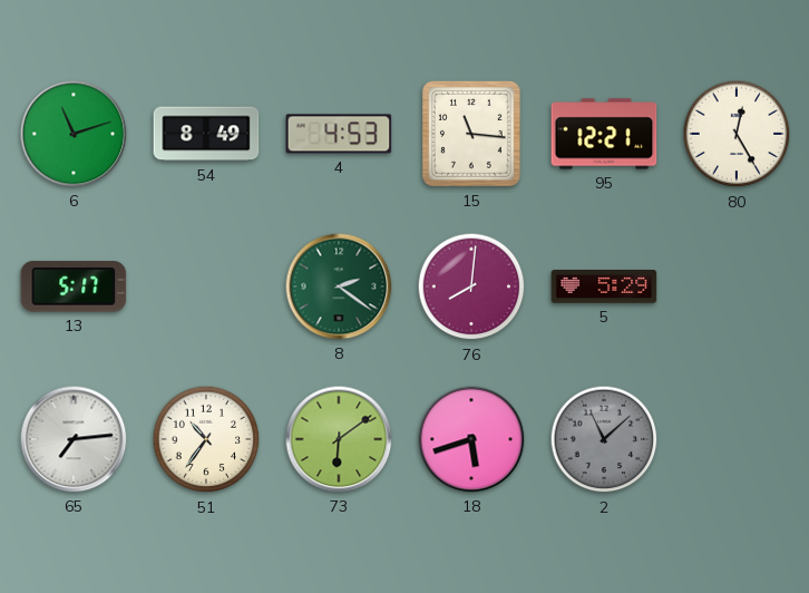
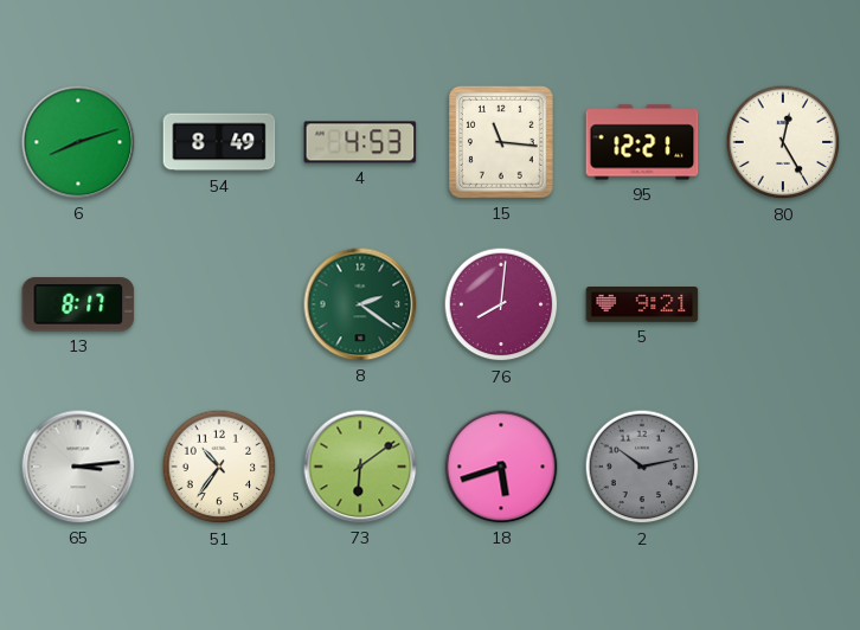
6: 11:12 -> 8:12 (78, 142)
13: 5:17 -> 8:17 (78, 304)
5: 5:29 -> 9:21 (642, 306)
65: 7:14 -> 3:14 (78, 467)
2: 11:08 -> 10:13 (642, 467)
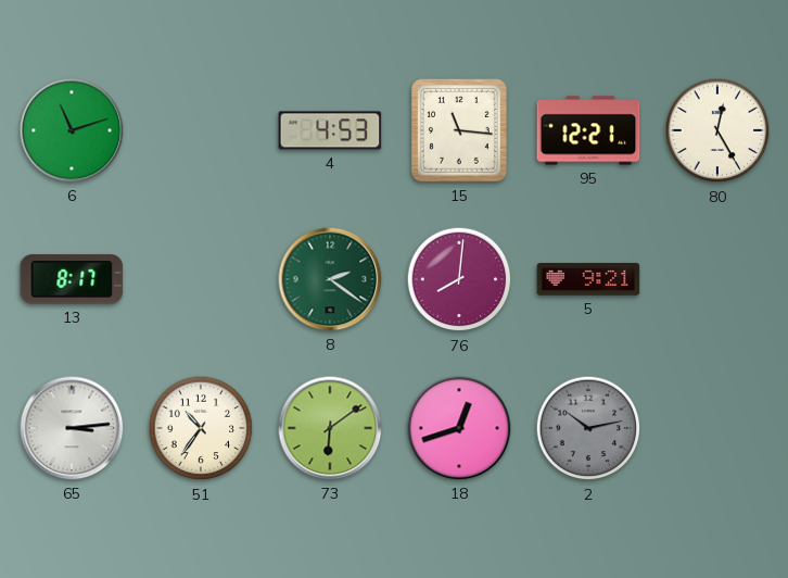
6: 8:12 -> 11:12 (72, 130)
54: 8:49 -> none (219, 142)
18: 5:42 -> 12:42 (459, 428)
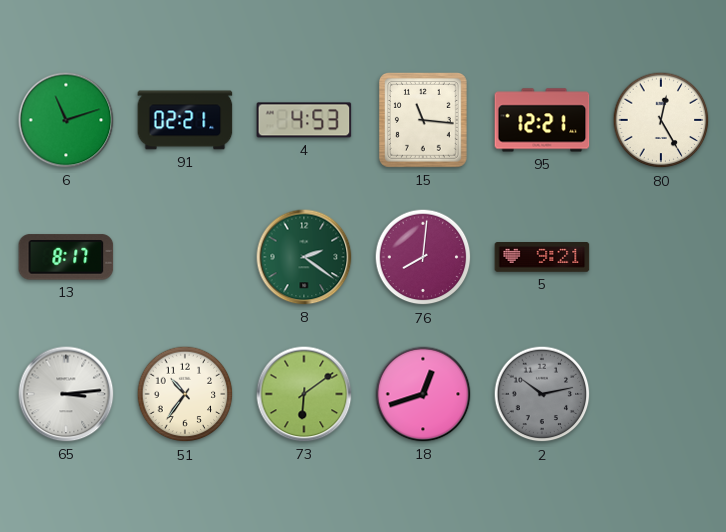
91: none -> 02:21 (185, 120)
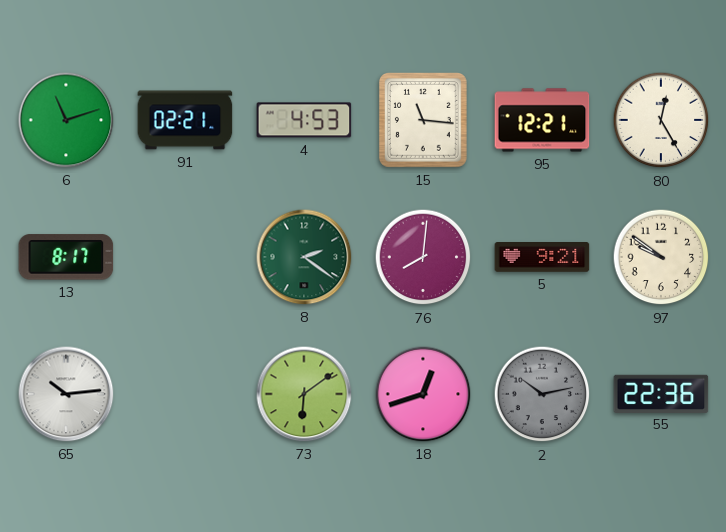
97: none -> 9:51 (661, 257)
65: 3:14 -> 10:14 (66, 394)
51: 10:36 -> none (185, 394)
55: none -> 22:36 (661, 393)
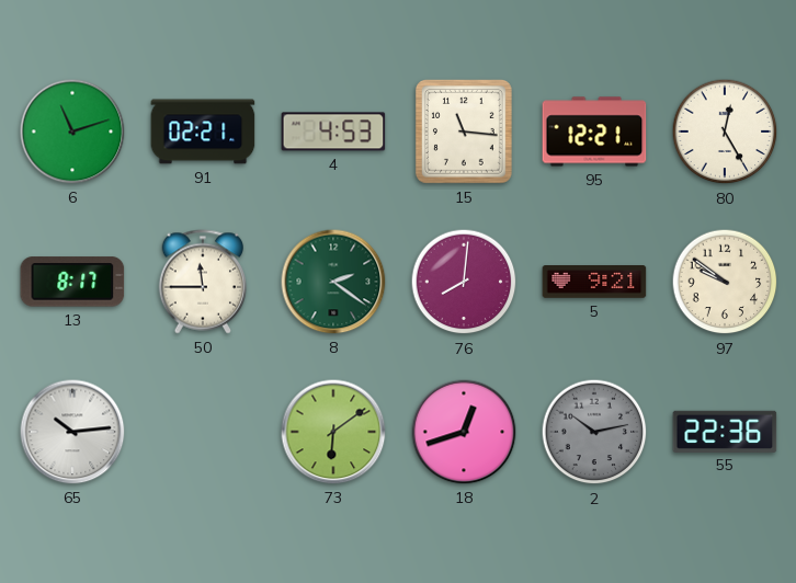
50: none -> 11:45 (202, 282)
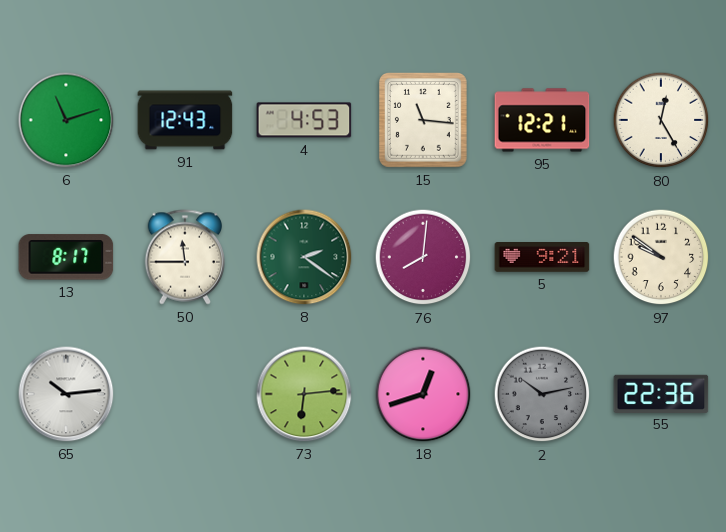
91: 02:21 -> 12:43 (185, 120)
73: 6:09 -> 6:14 (304, 394)
